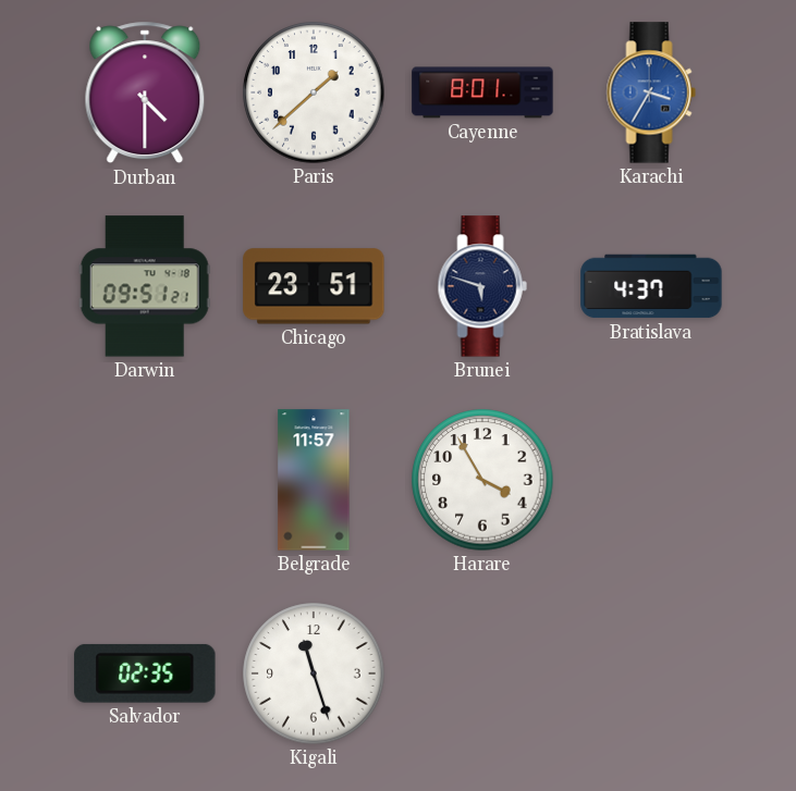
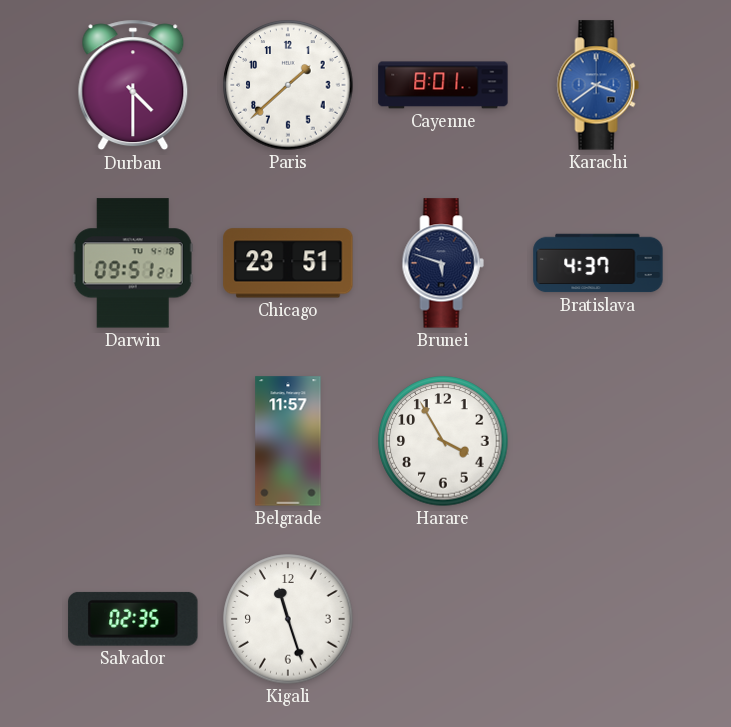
Karachi: 3:35 -> 3:39 (598, 85)
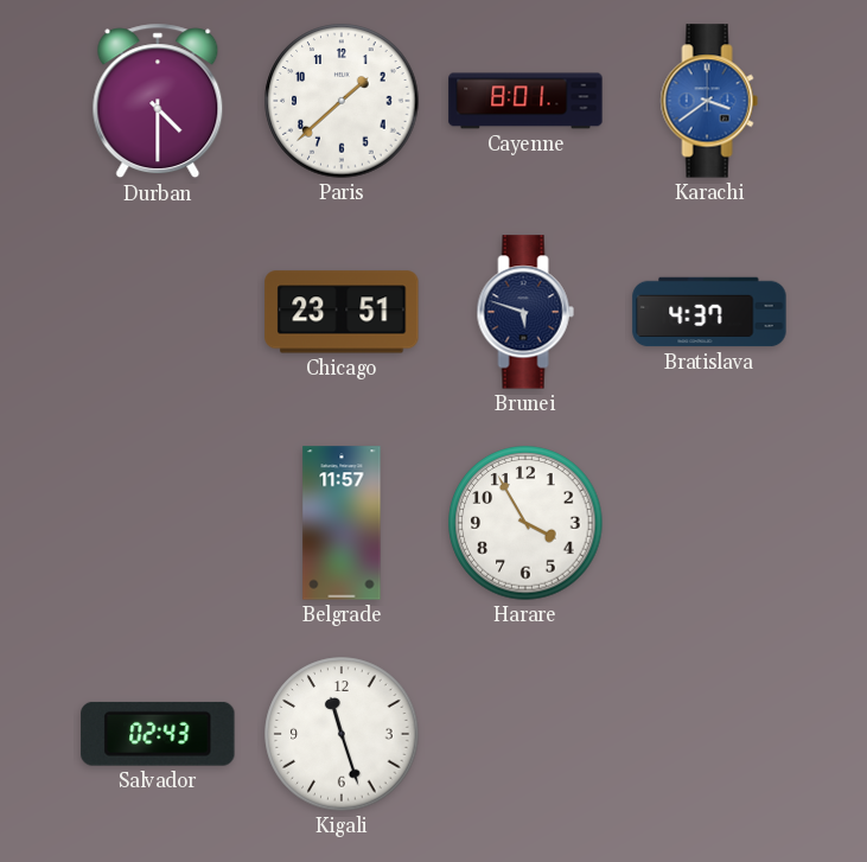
Darwin: 09:51 -> none (133, 263)
Salvador: 02:35 -> 02:43 (158, 734)
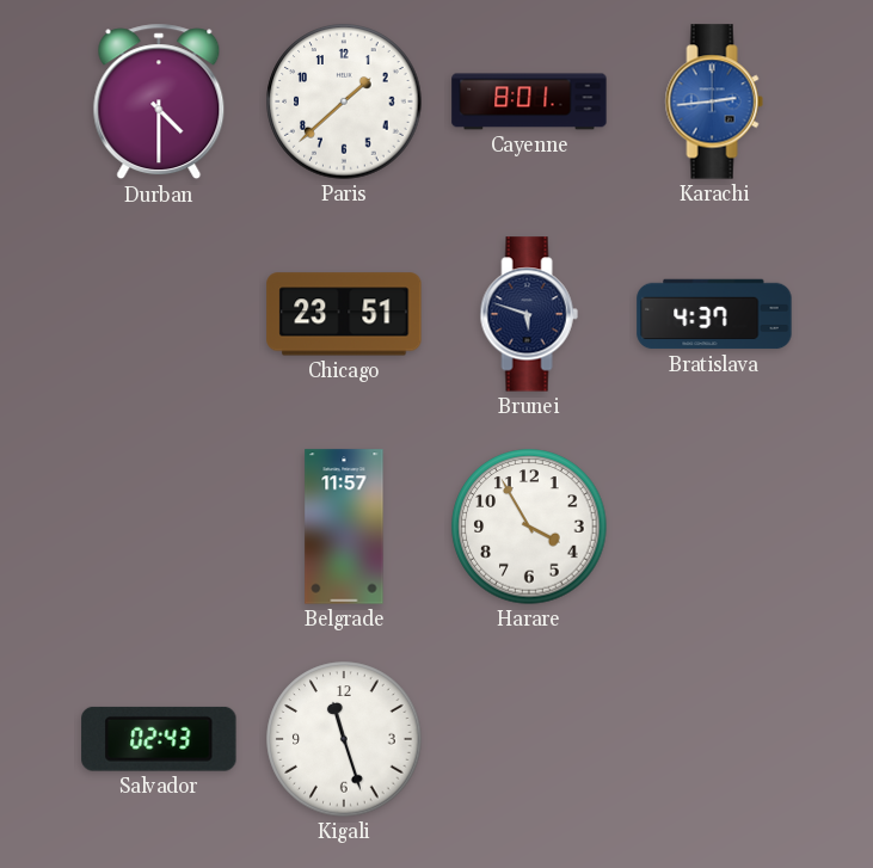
Karachi: 3:39 -> 2:44 (714, 101)
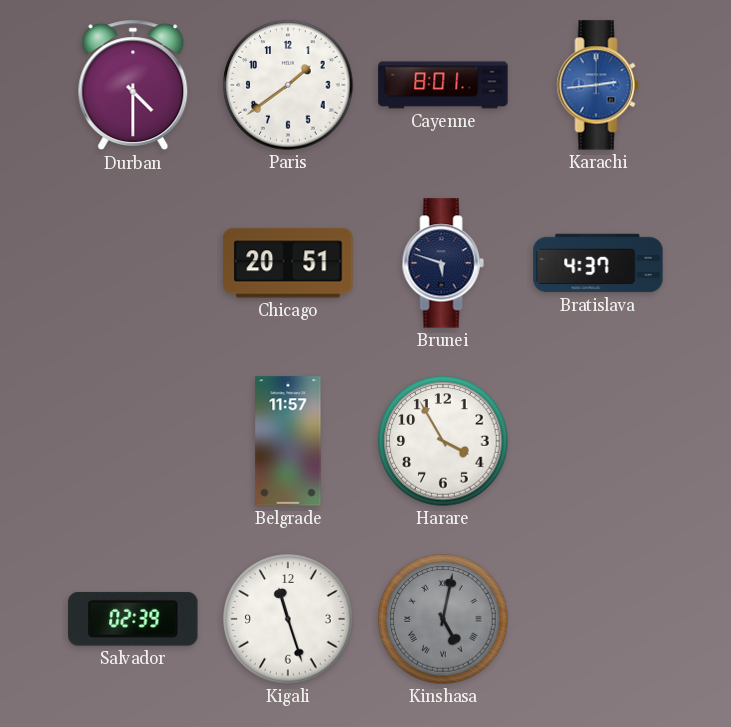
Paris: 1:38 -> 1:39 (288, 85)
Chicago: 23:51 -> 20:51 (288, 263)
Salvador: 02:43 -> 02:39 (133, 619)
Kinshasa: none -> 5:02 (443, 619)
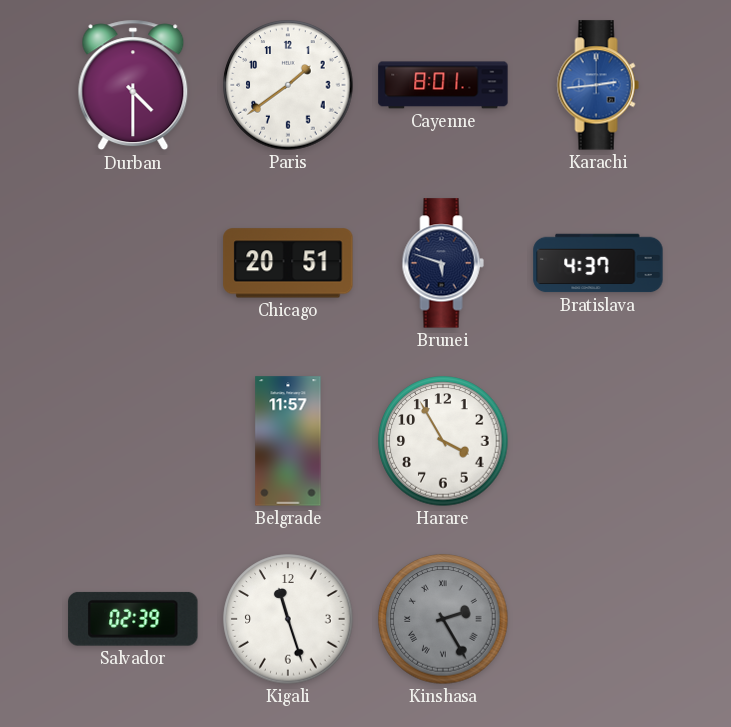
Kinshasa: 5:02 -> 2:25 (443, 619)
